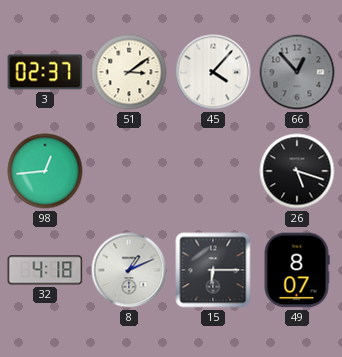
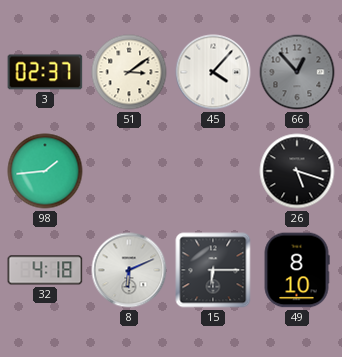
98: 12:44 -> 1:44 (45, 171)
8: 1:11 -> 6:11 (129, 270)
49: 8:07 -> 8:10 (297, 270)
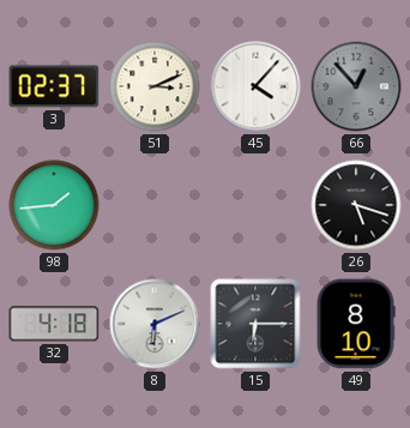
51: 3:09 -> 3:11 (155, 86)
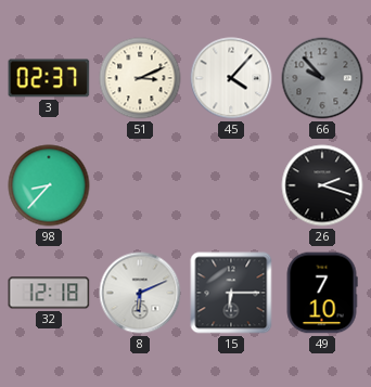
66: 12:53 -> 9:53 (322, 78)
98: 1:44 -> 8:37 (49, 185)
26: 5:18 -> 2:18 (322, 185)
32: 4:18 -> 12:18 (49, 293)
49: 8:10 -> 7:10 (322, 293)
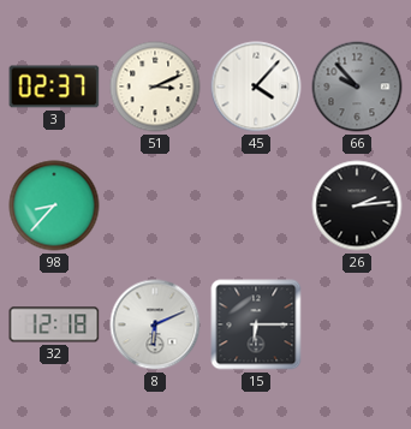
26: 2:18 -> 2:14 (357, 205)
49: 7:10 -> none (322, 293)
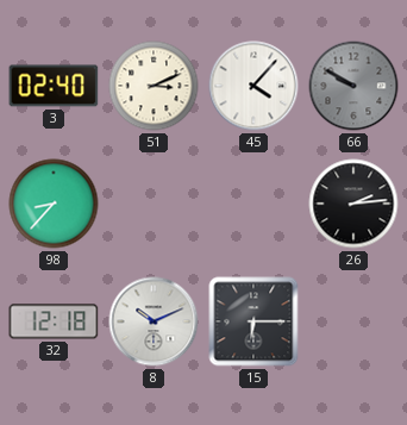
3: 02:37 -> 02:40 (54, 86)
66: 9:53 -> 9:50 (353, 86)
8: 6:11 -> 10:11 (154, 321)
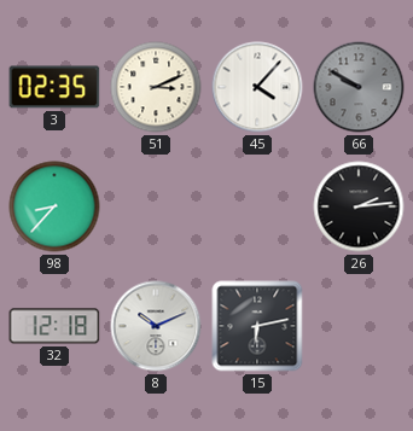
3: 02:40 -> 02:35 (54, 87)
15: 6:15 -> 6:13 (257, 326)
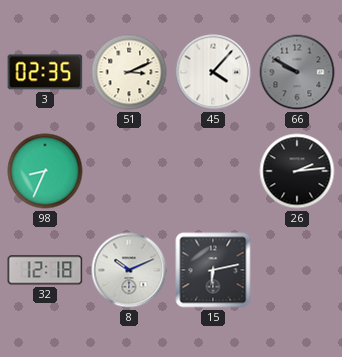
98: 8:37 -> 8:34 (45, 171)
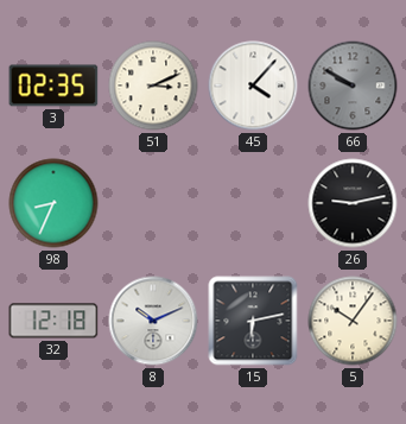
26: 2:14 -> 9:13 (353, 203)
5: none -> 10:06 (353, 321)
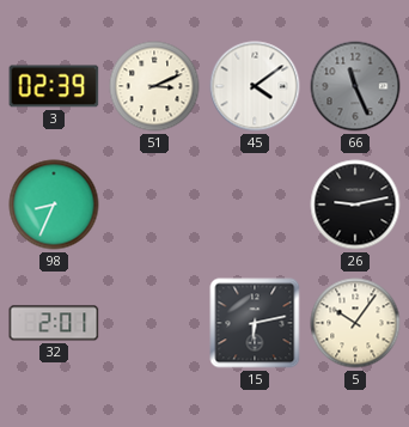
3: 02:35 -> 02:39 (54, 86)
45: 4:07 -> 4:09 (255, 86)
66: 9:50 -> 11:26 (355, 86)
32: 12:18 -> 2:01 (54, 323)
8: 10:11 -> none (153, 321)
